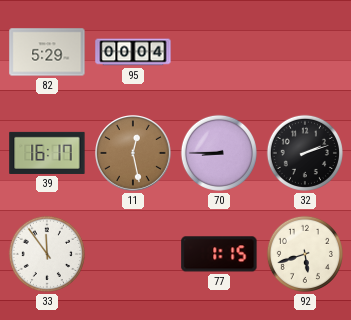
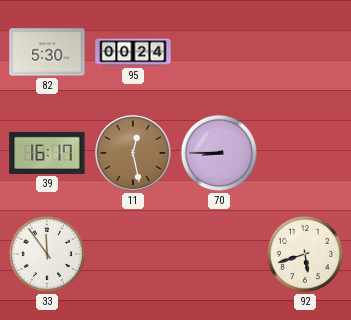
82: 5:29 -> 5:30 (47, 52)
95: 00:04 -> 00:24 (133, 52)
32: 2:12 -> none (305, 153)
77: 1:15 -> none (219, 254)
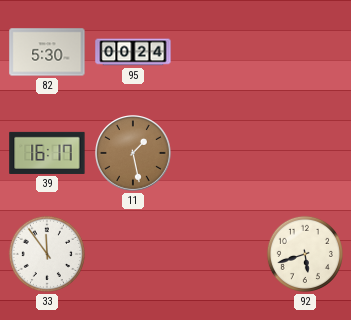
11: 12:28 -> 1:28 (134, 154)
70: 8:45 -> none (219, 153)
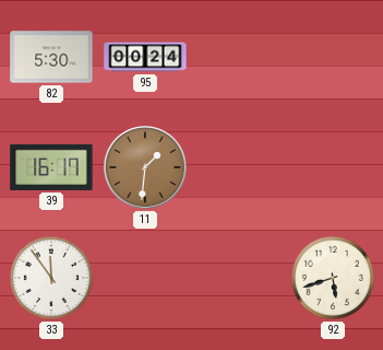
11: 1:28 -> 1:31 (146, 168)
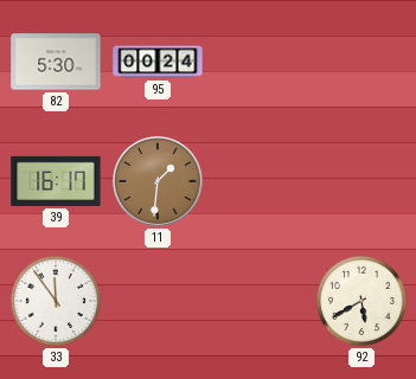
92: 5:42 -> 5:40 (361, 301)
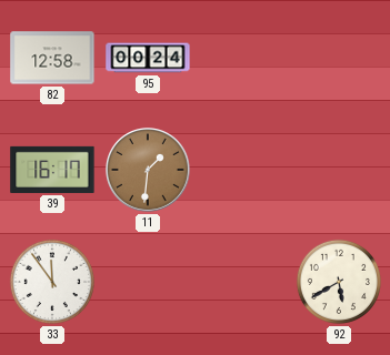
82: 5:30 -> 12:58 (52, 58)
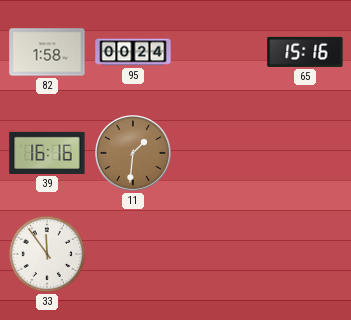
82: 12:58 -> 1:58 (47, 52)
65: none -> 15:16 (305, 52)
39: 16:17 -> 16:16 (47, 153)
92: 5:40 -> none (339, 282)
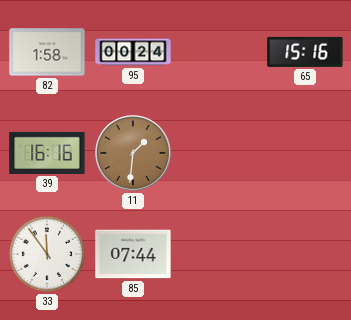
85: none -> 07:44 (133, 254)
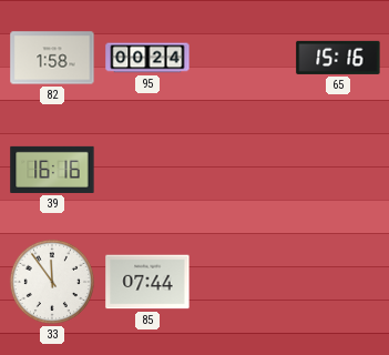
11: 1:31 -> none (134, 154)
